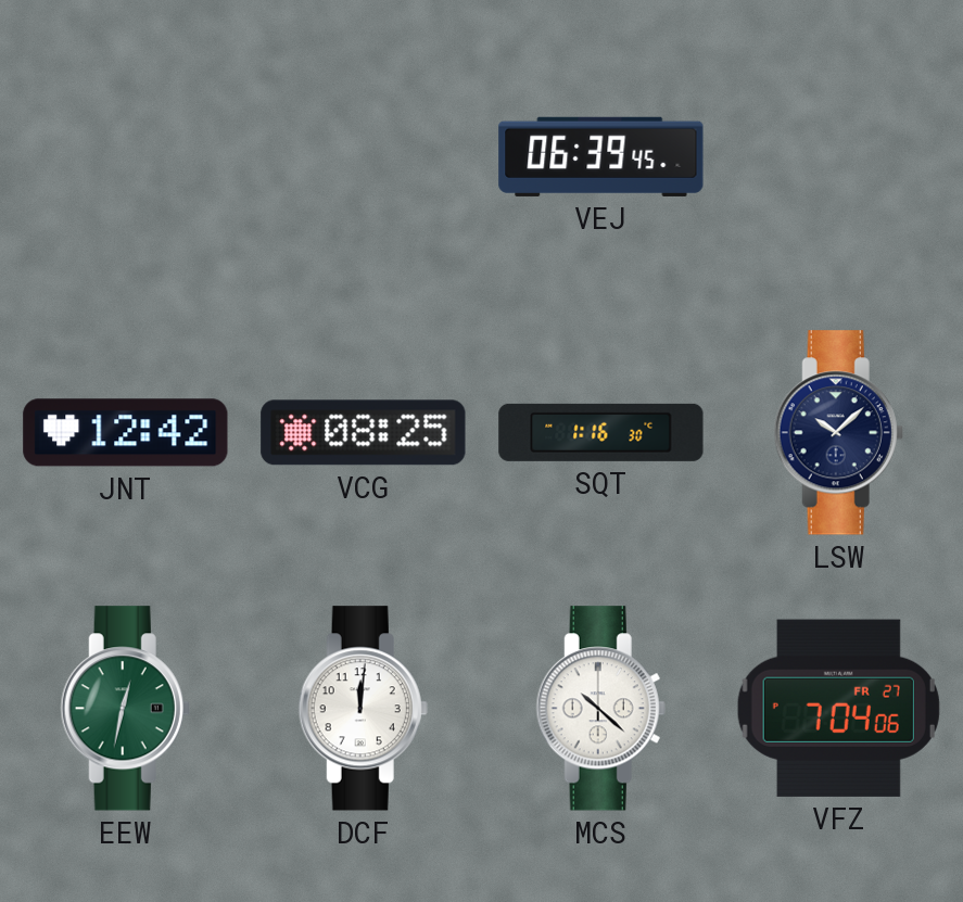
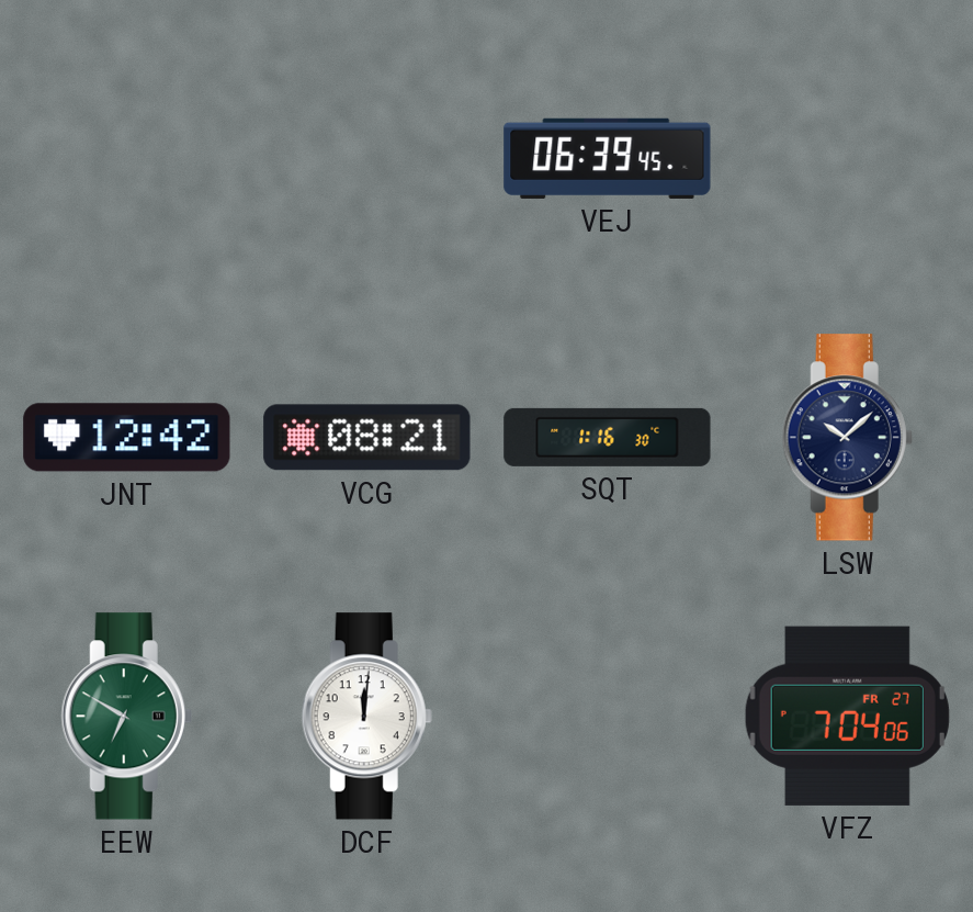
VCG: 08:25 -> 08:21 (367, 438)
EEW: 12:32 -> 6:50 (126, 717)
MCS: 10:22 -> none (600, 709)
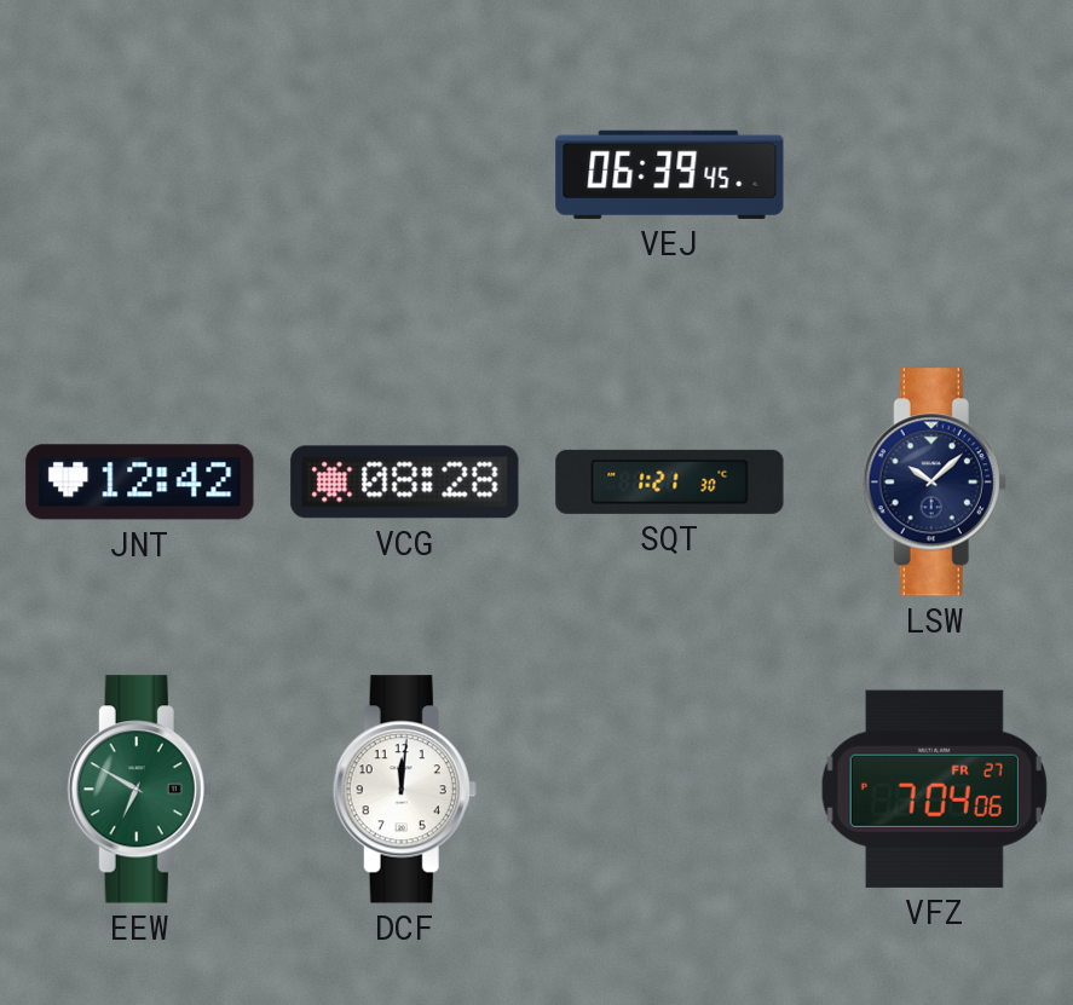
VCG: 08:21 -> 08:28 (405, 483)
SQT: 1:16 -> 1:21 (670, 481)
